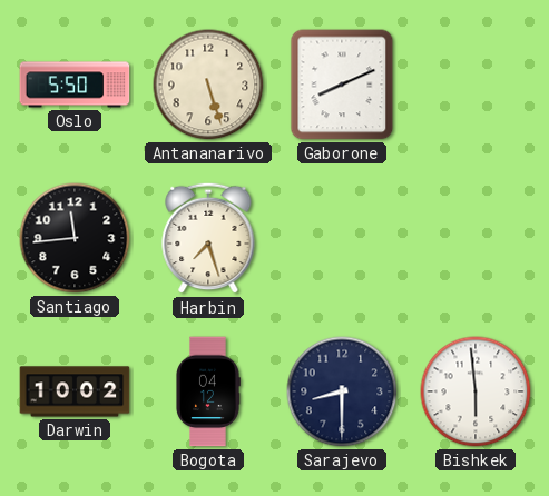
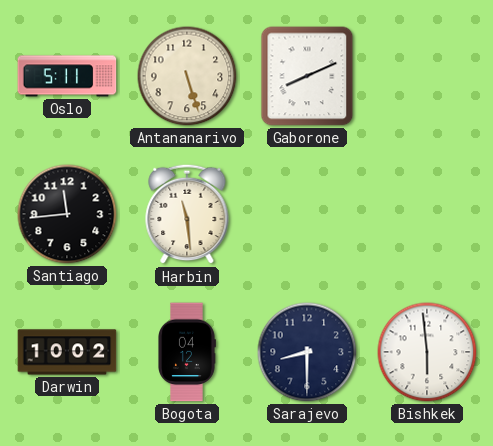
Oslo: 5:50 -> 5:11 (67, 76)
Harbin: 7:27 -> 11:29 (187, 214)
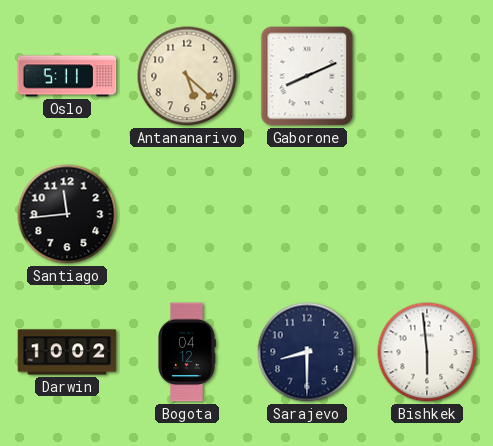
Antananarivo: 5:27 -> 5:22 (187, 76)
Harbin: 11:29 -> none (187, 214)
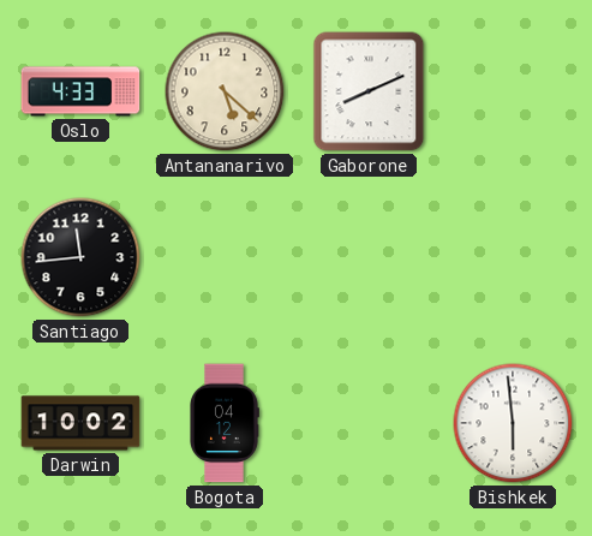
Oslo: 5:11 -> 4:33 (80, 91)
Sarajevo: 8:30 -> none (307, 352)
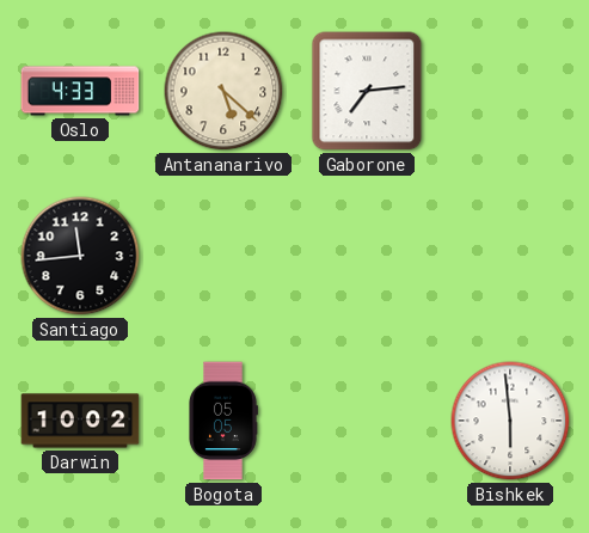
Gaborone: 8:11 -> 7:14 (367, 91)
Bogota: 04:12 -> 05:05 (223, 421)
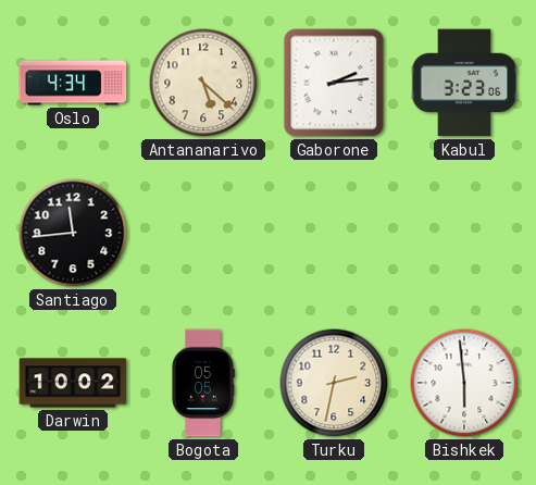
Oslo: 4:33 -> 4:34 (73, 83)
Gaborone: 7:14 -> 2:14 (334, 83)
Kabul: none -> 3:23 (464, 83)
Turku: none -> 2:32 (334, 383)
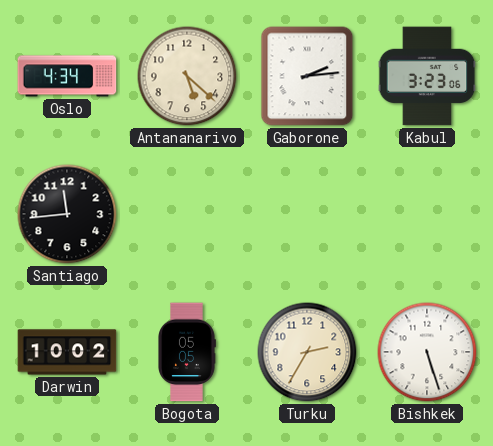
Turku: 2:32 -> 2:35 (307, 352)
Bishkek: 5:59 -> 5:27 (427, 352)
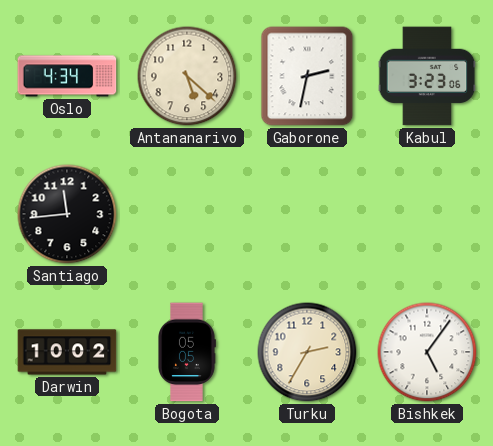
Gaborone: 2:14 -> 2:32 (307, 76)
Bishkek: 5:27 -> 5:06 (427, 352)
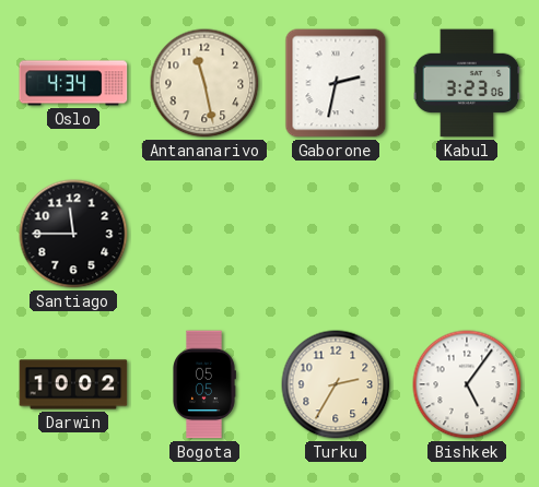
Antananarivo: 5:22 -> 11:28 (204, 83)
Santiago: 11:44 -> 11:45 (73, 234)
